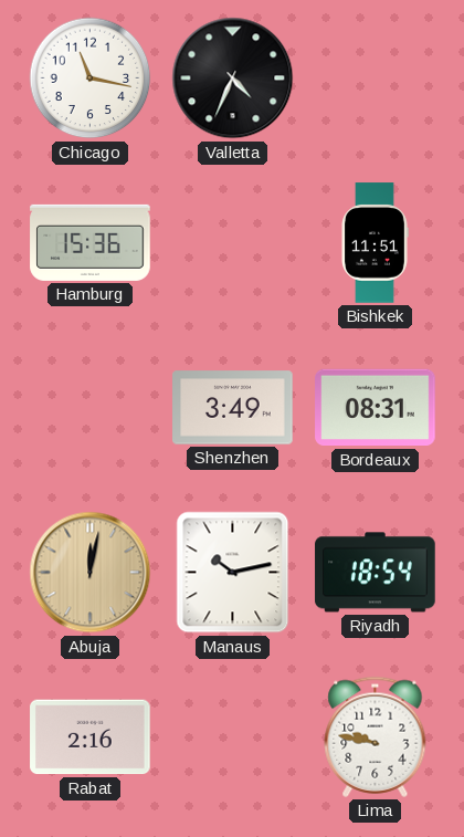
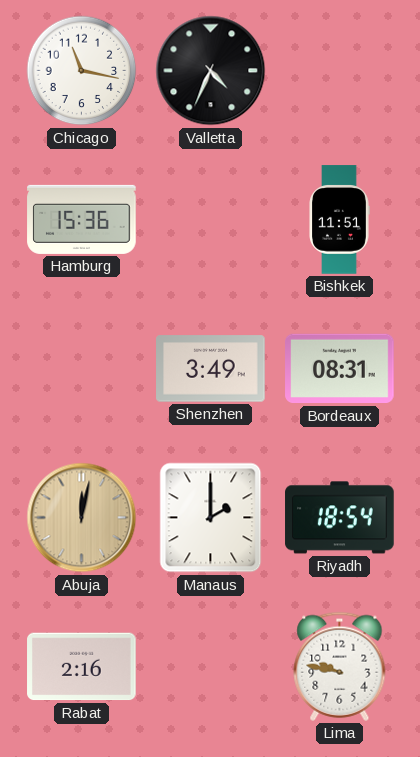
Manaus: 10:13 -> 2:00 (211, 518)
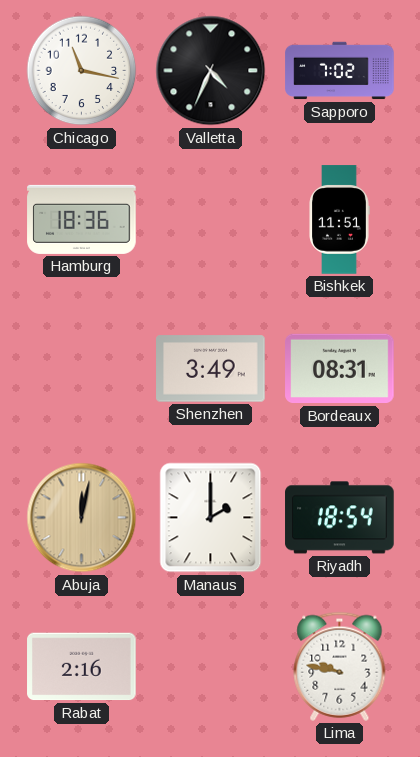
Sapporo: none -> 7:02 (340, 71)
Hamburg: 15:36 -> 18:36 (82, 219)
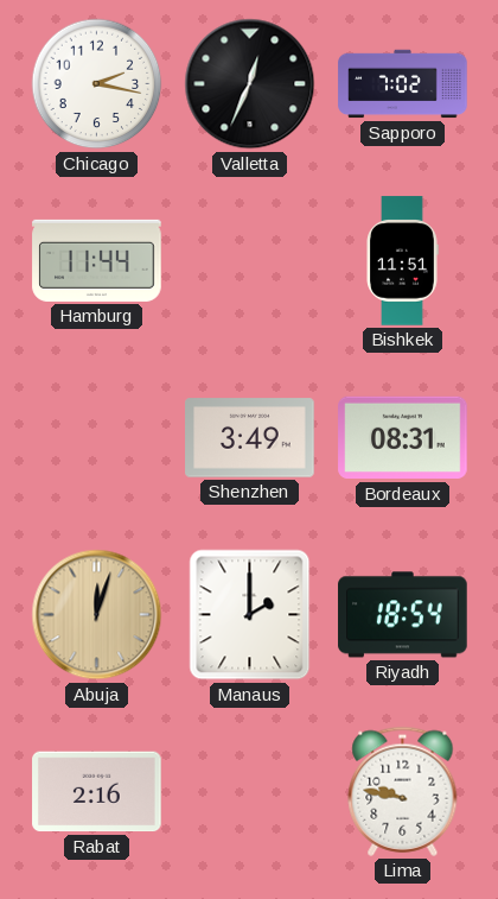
Chicago: 11:17 -> 2:17 (97, 84)
Valletta: 4:34 -> 12:34 (250, 84)
Hamburg: 18:36 -> 11:44 (97, 260)
Abuja: 12:02 -> 12:03 (97, 615)
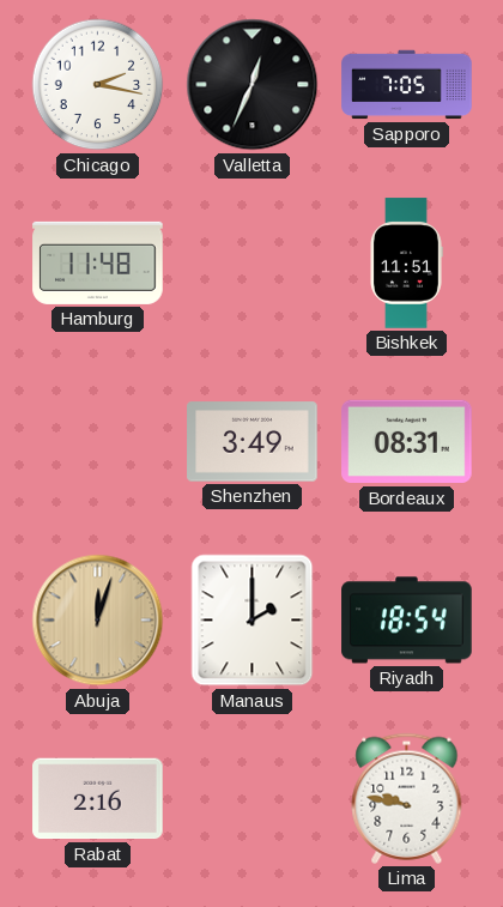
Sapporo: 7:02 -> 7:05 (407, 85)
Hamburg: 11:44 -> 11:48 (98, 262)
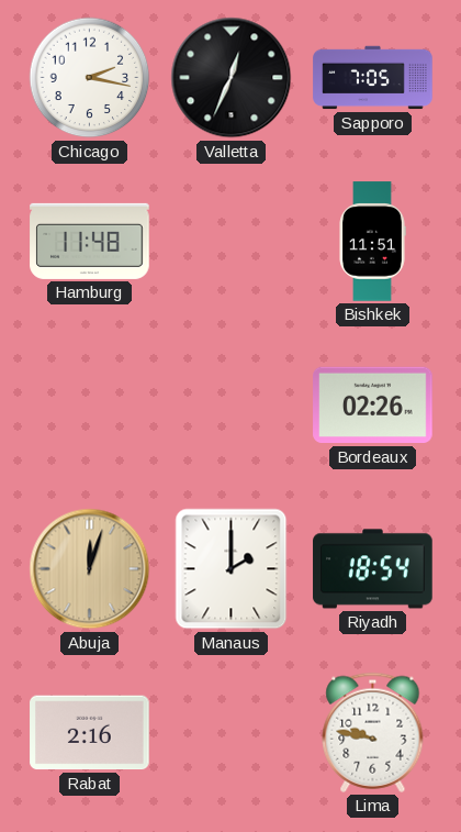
Shenzhen: 3:49 -> none (253, 442)
Bordeaux: 08:31 -> 02:26 (373, 406)
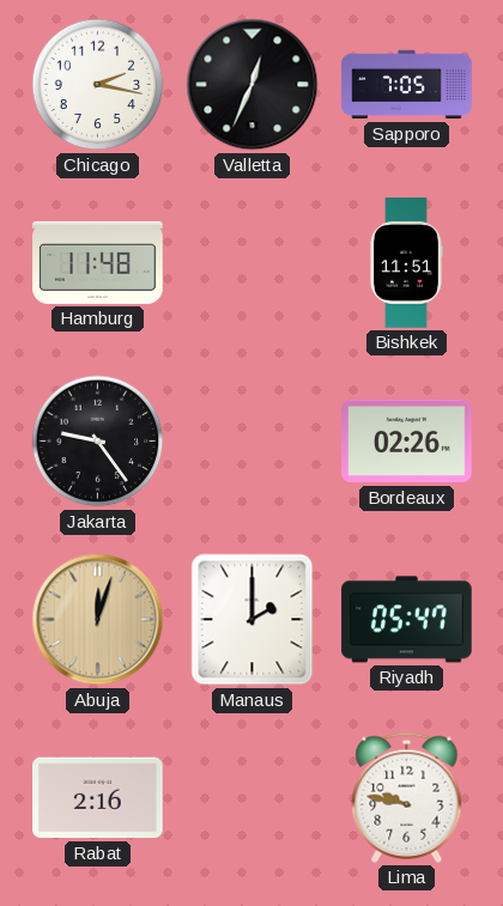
Jakarta: none -> 9:24 (98, 442)
Riyadh: 18:54 -> 05:47 (407, 620)
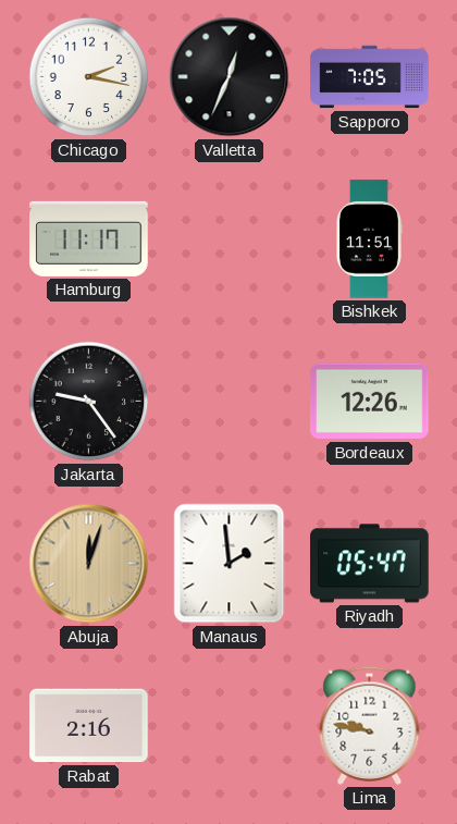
Hamburg: 11:48 -> 11:17 (89, 238)
Bordeaux: 02:26 -> 12:26 (370, 402)
Manaus: 2:00 -> 1:59 (230, 564)
